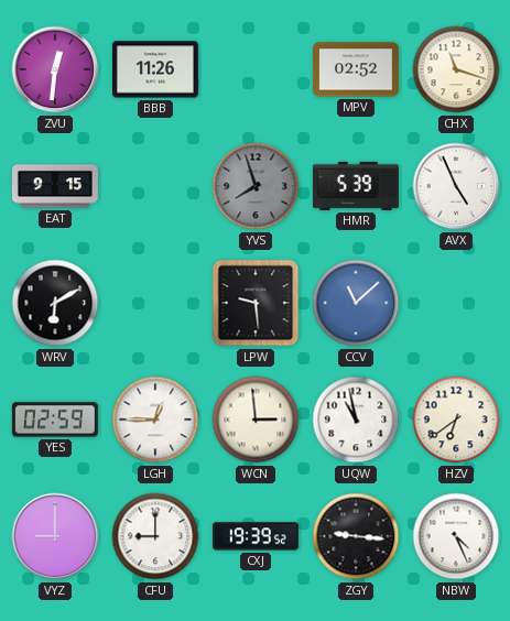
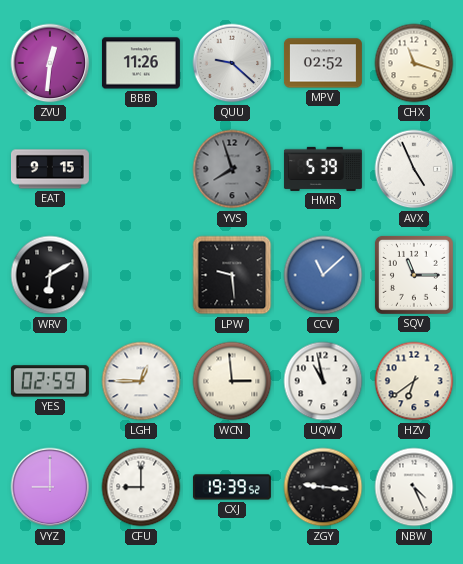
QUU: none -> 9:22 (232, 63)
SQV: none -> 11:15 (414, 275)
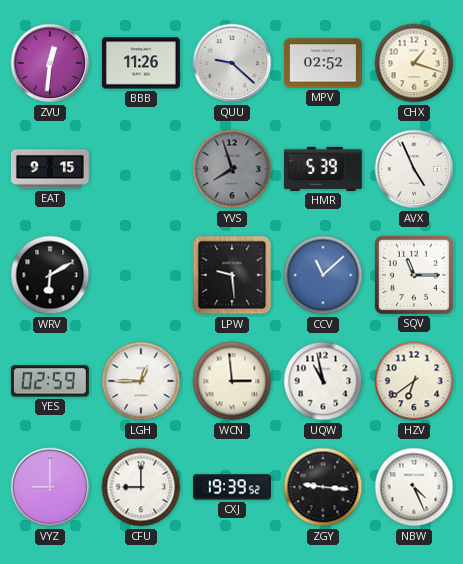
CHX: 11:18 -> 1:18 (414, 63)
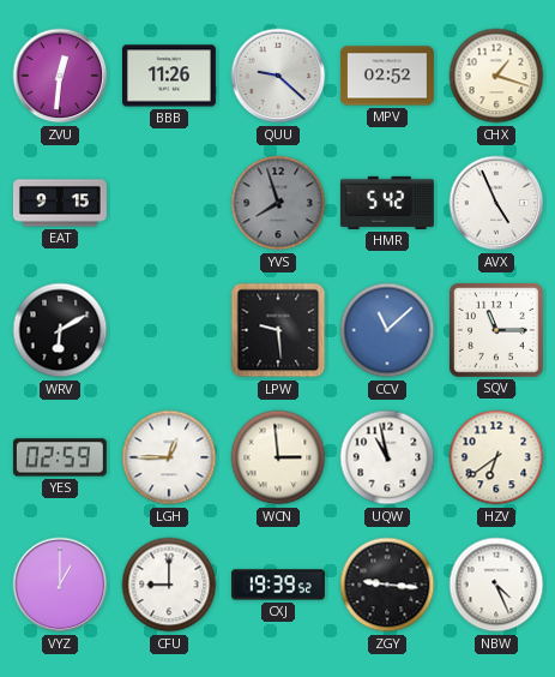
HMR: 5:39 -> 5:42 (387, 203)
VYZ: 9:00 -> 1:00 (60, 585)
